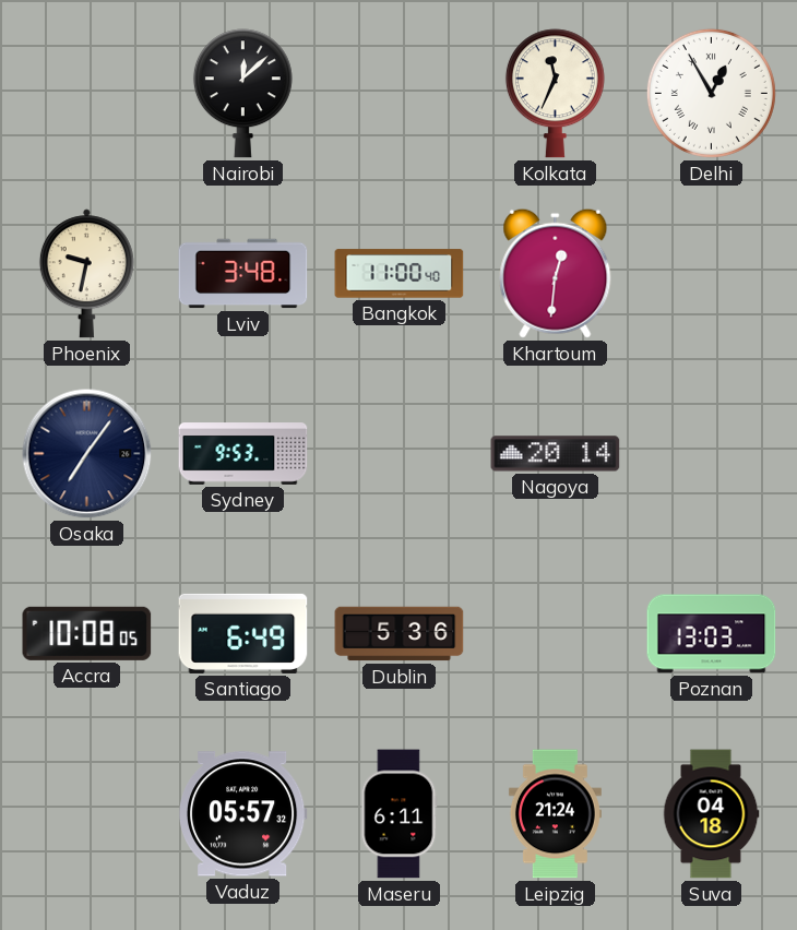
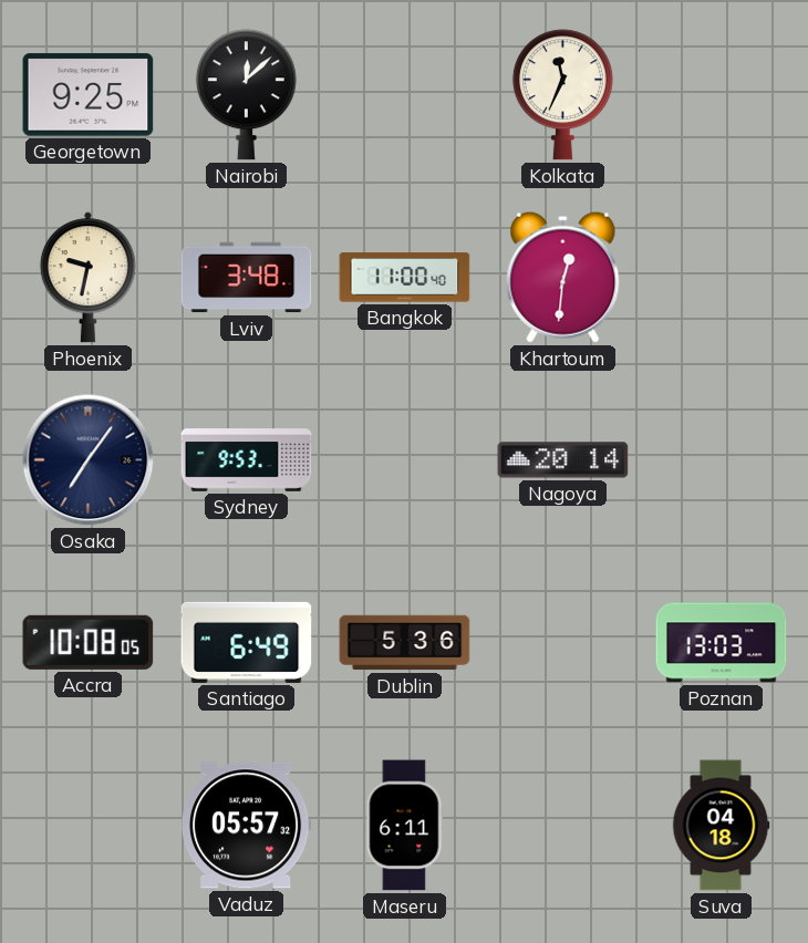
Georgetown: none -> 9:25 (89, 95)
Delhi: 12:55 -> none (711, 93)
Leipzig: 21:24 -> none (555, 814)
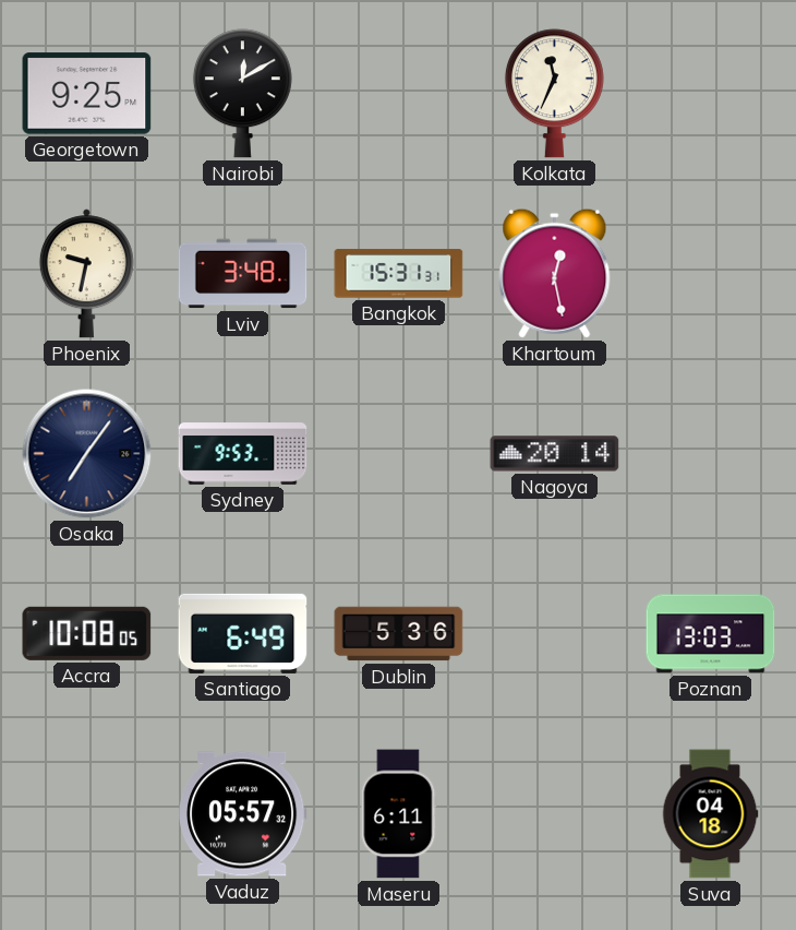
Nairobi: 12:08 -> 12:10 (242, 94)
Bangkok: 11:00 -> 15:31 (399, 274)
Khartoum: 12:31 -> 12:28 (555, 273)
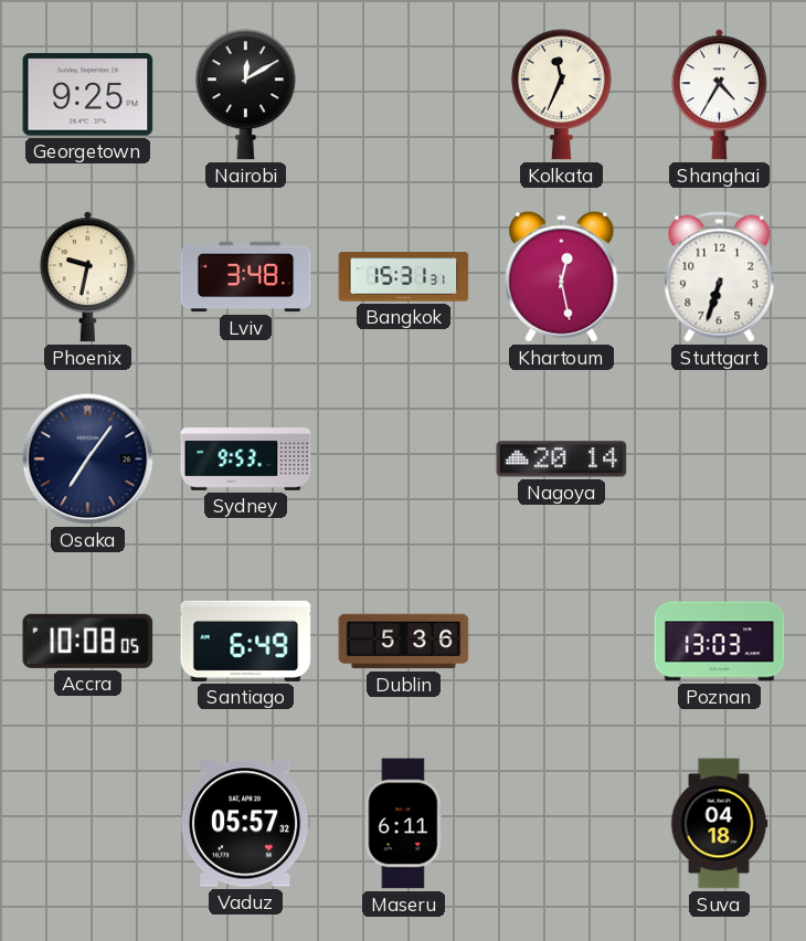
Shanghai: none -> 4:35 (719, 95)
Stuttgart: none -> 6:33 (720, 277)
